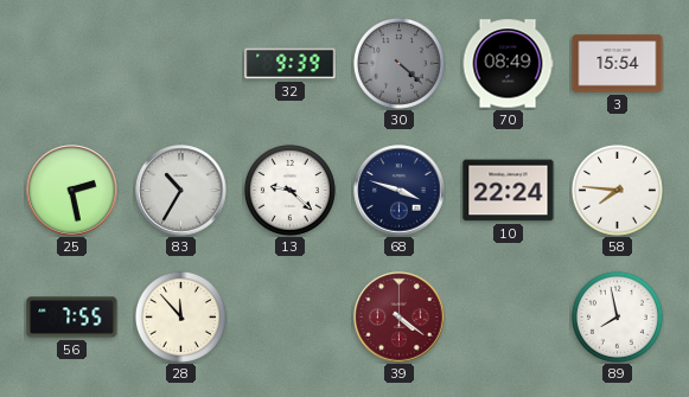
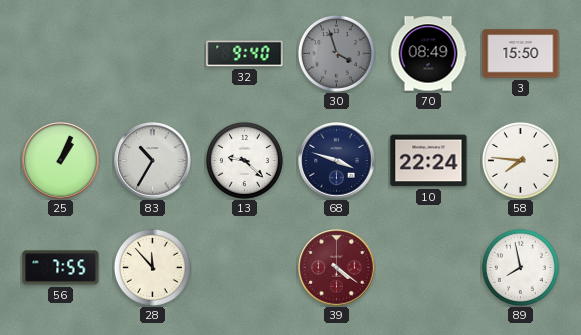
32: 9:39 -> 9:40 (245, 54)
30: 4:22 -> 3:57 (336, 53)
3: 15:54 -> 15:50 (521, 54)
25: 2:28 -> 1:04 (61, 161)
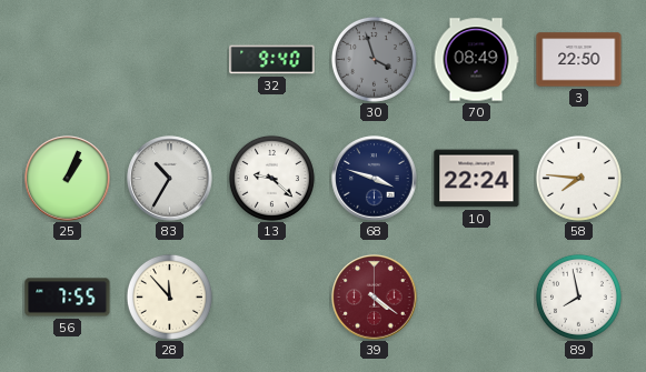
3: 15:50 -> 22:50 (579, 60)
